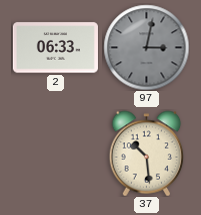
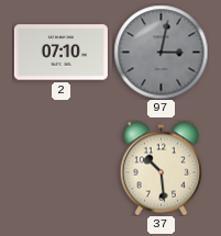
2: 06:33 -> 07:10 (60, 53)
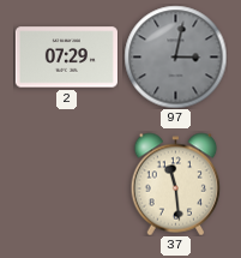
2: 07:10 -> 07:29 (66, 58)
37: 10:29 -> 11:29 (176, 184)
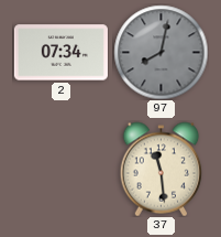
2: 07:29 -> 07:34 (60, 53)
97: 3:02 -> 8:02 (161, 52)
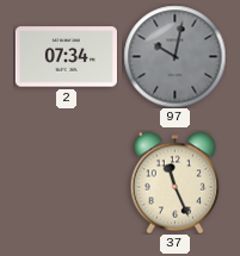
97: 8:02 -> 10:02 (174, 56)
37: 11:29 -> 11:26 (176, 182)
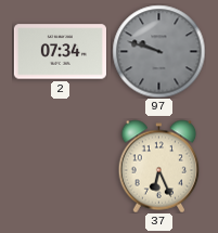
97: 10:02 -> 9:48 (158, 51)
37: 11:26 -> 6:26 (159, 166)
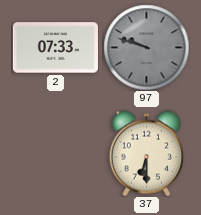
2: 07:34 -> 07:33 (55, 48)
37: 6:26 -> 6:30 (147, 153)
